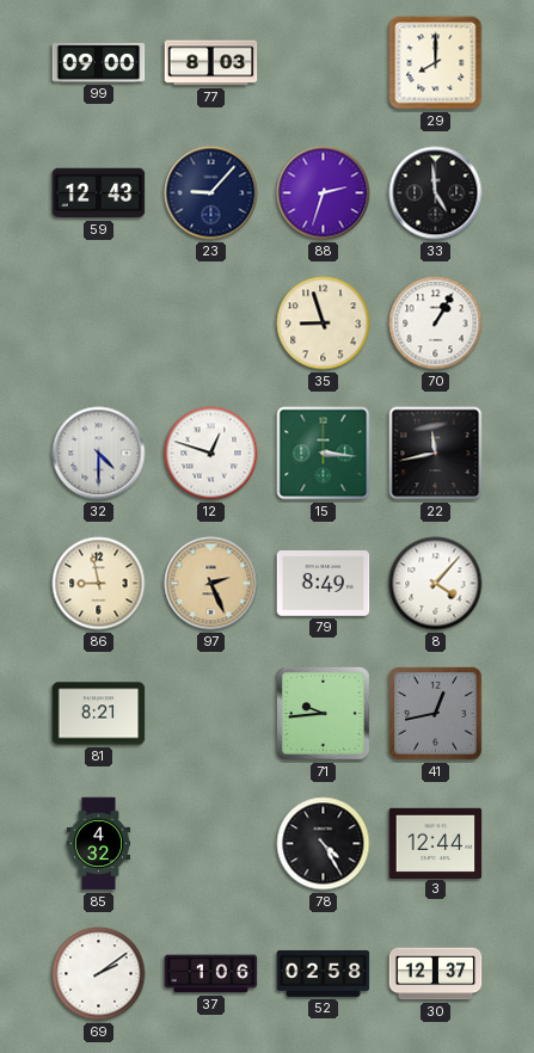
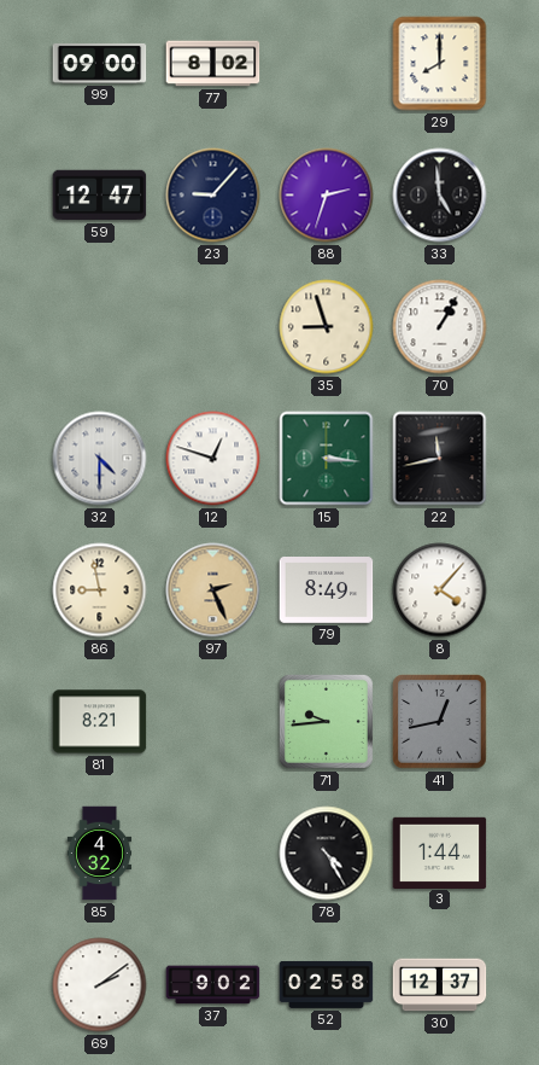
77: 8:03 -> 8:02 (213, 64)
59: 12:43 -> 12:47 (100, 196)
3: 12:44 -> 1:44 (440, 852)
37: 1:06 -> 9:02 (213, 985)
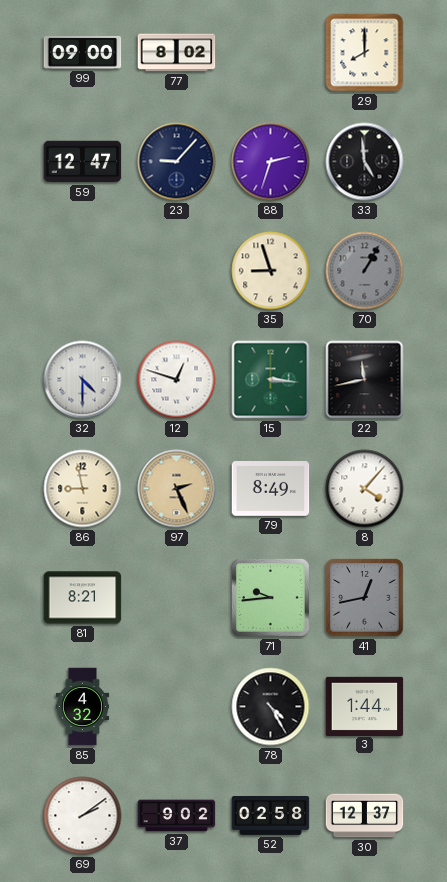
70 dial: white -> grey (365, 271)
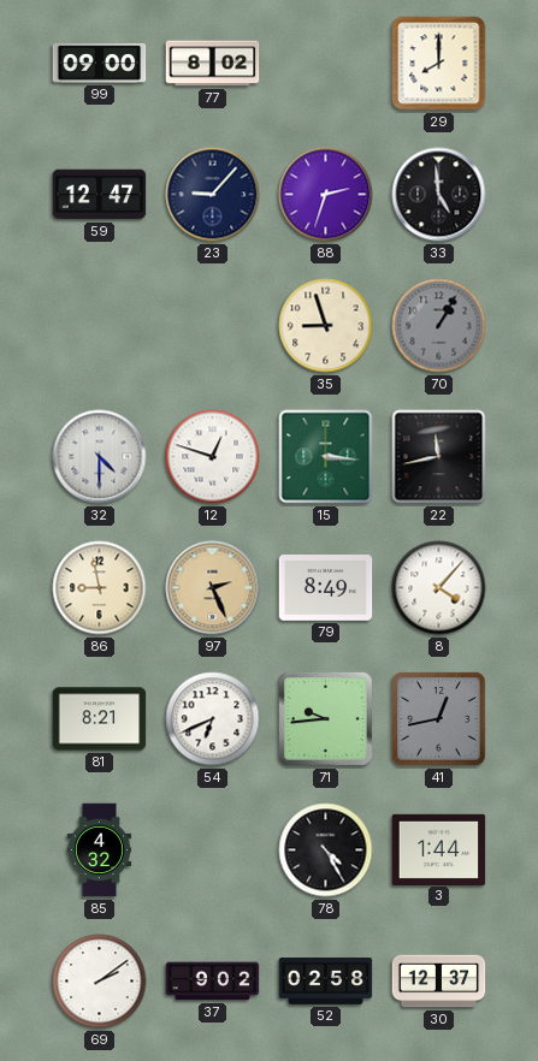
54: none -> 6:41 (213, 719)
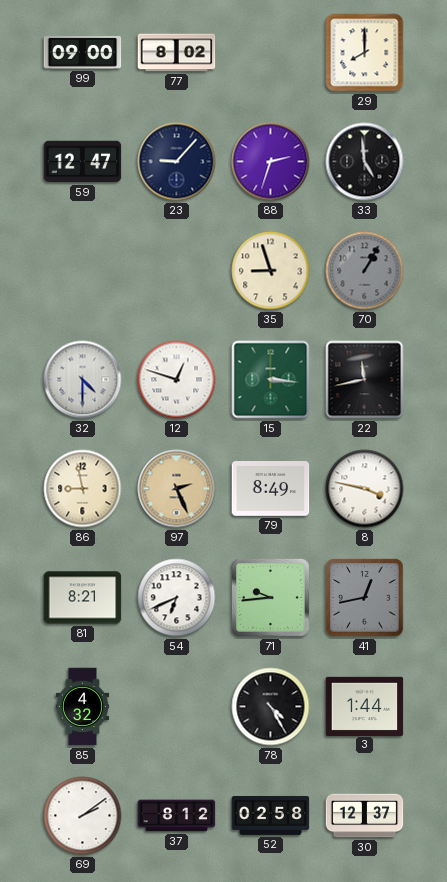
8: 4:07 -> 3:47 (365, 489)
37: 9:02 -> 8:12 (177, 816)
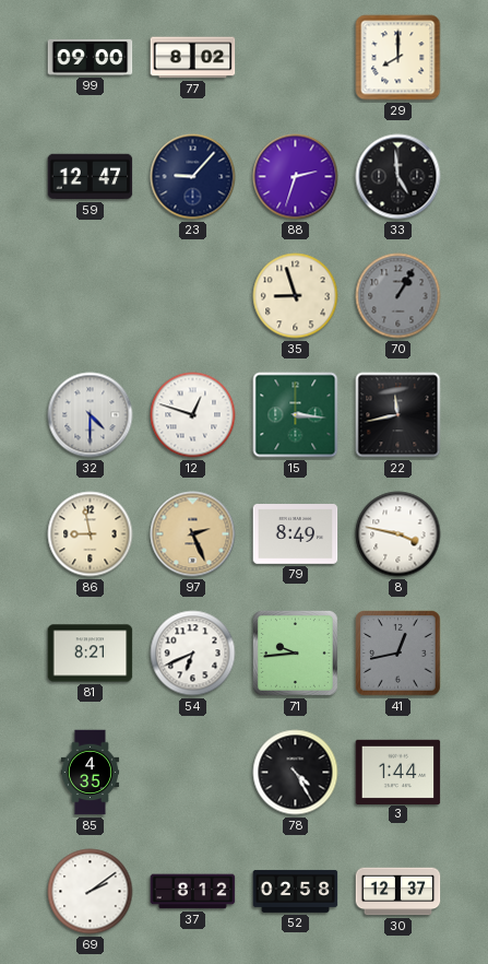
85: 4:32 -> 4:35 (91, 773)
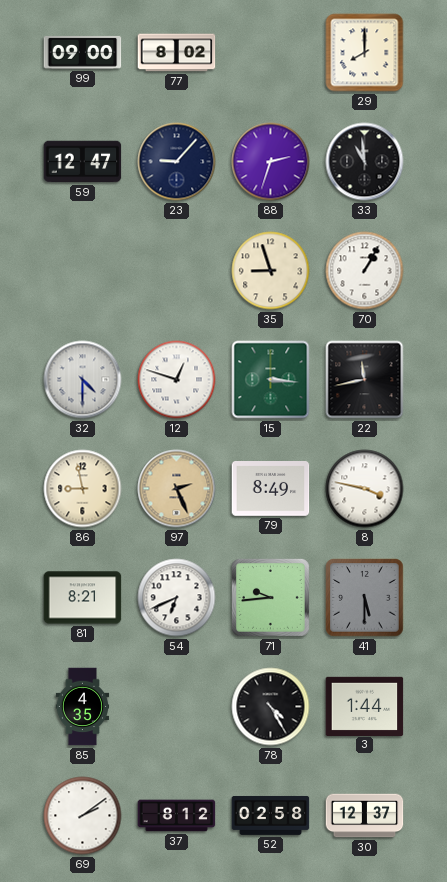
33: 4:59 -> 10:59 (365, 162)
70 dial: grey -> white (365, 271)
41: 12:43 -> 5:30 (365, 598)
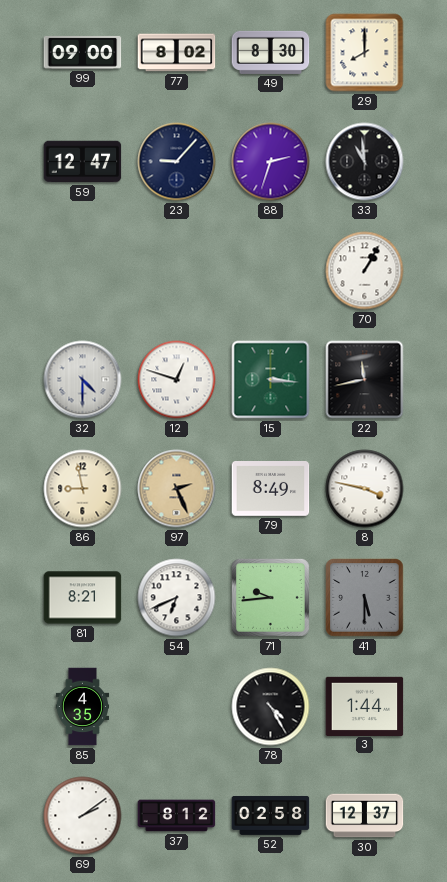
49: none -> 8:30 (271, 52)
35: 8:57 -> none (271, 271)
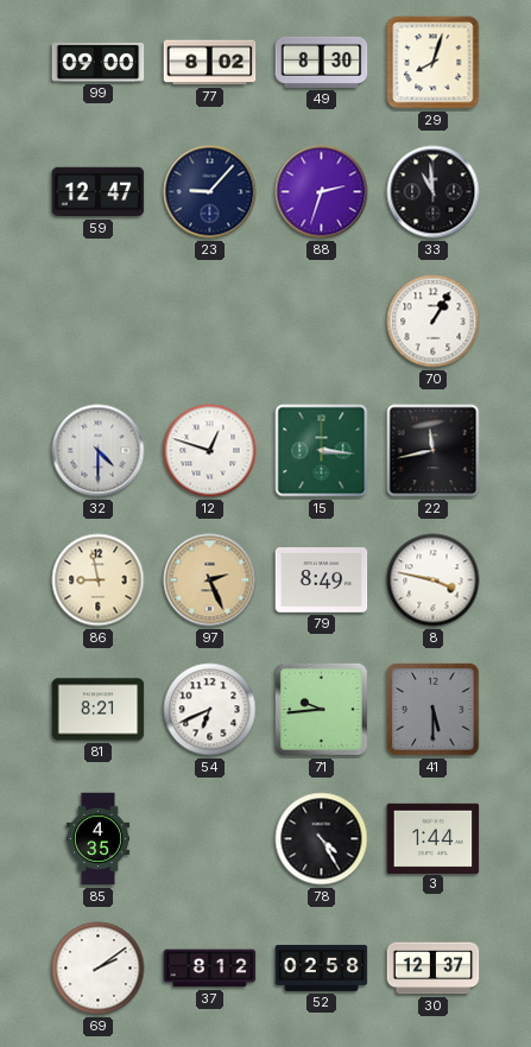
29: 8:00 -> 8:03 (434, 63)
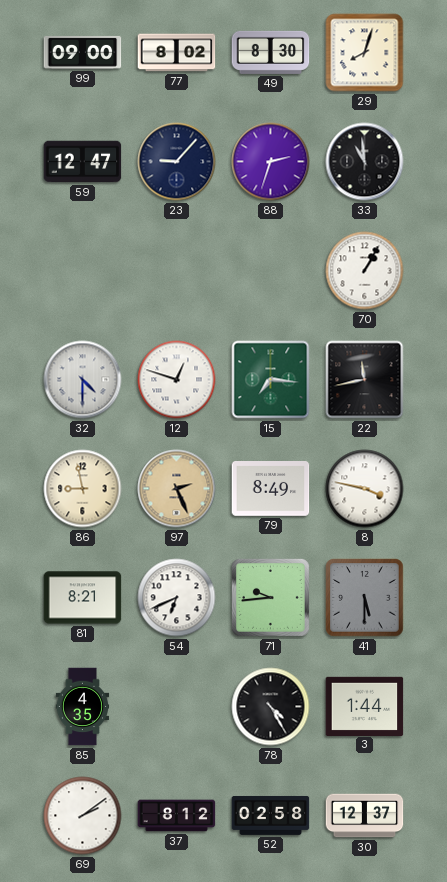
15: 3:16 -> 7:16 (271, 380)
